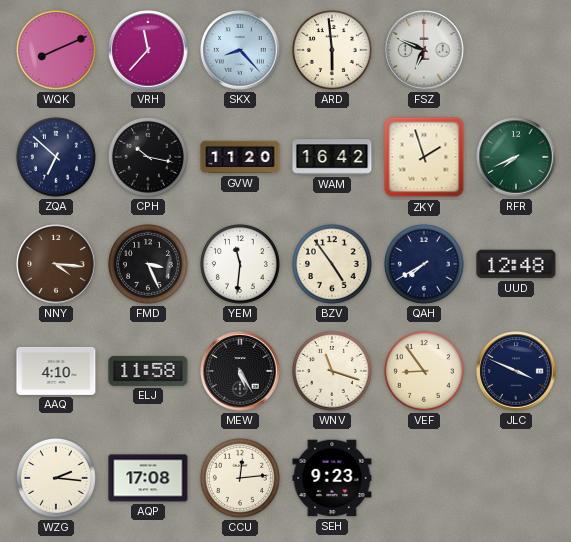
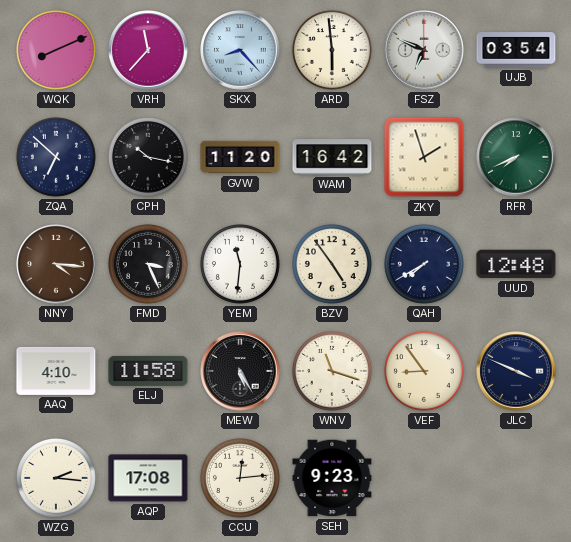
UJB: none -> 03:54 (516, 50)
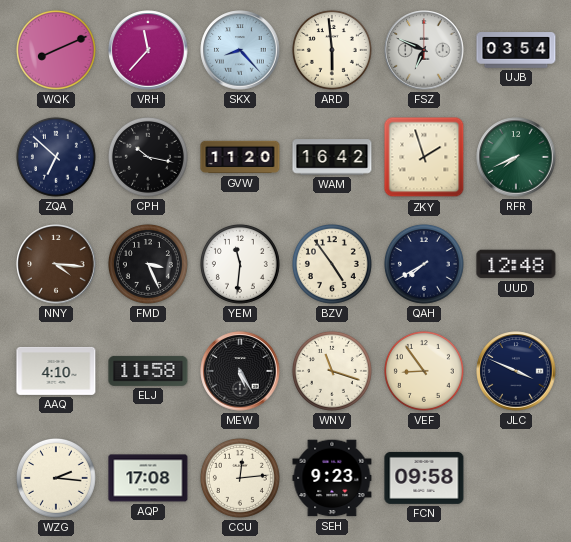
FCN: none -> 09:58 (424, 478)
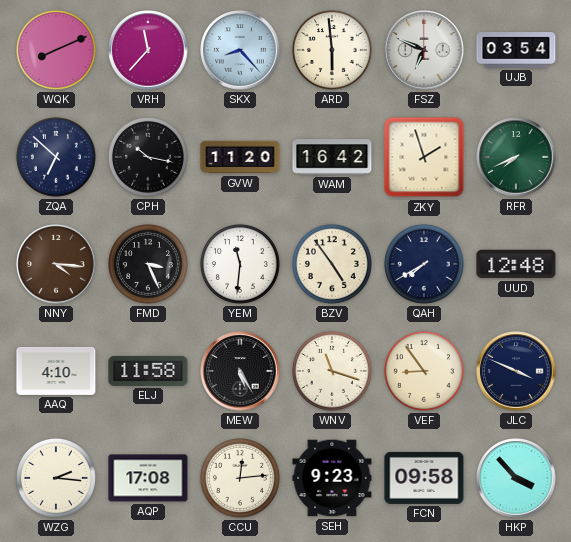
HKP: none -> 3:53 (516, 478)
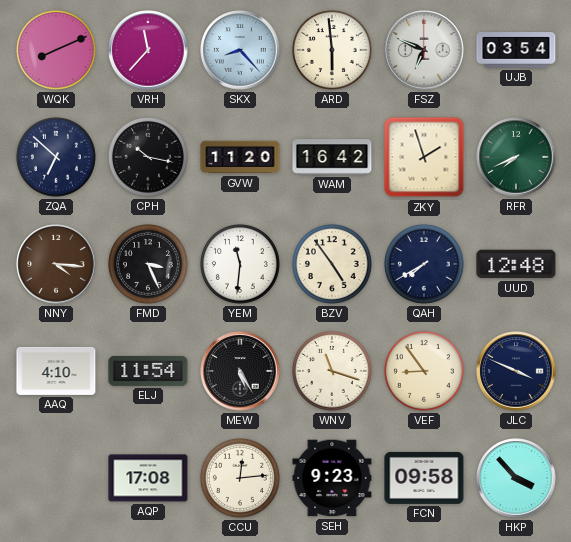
ELJ: 11:58 -> 11:54 (148, 371)
WZG: 2:16 -> none (56, 478)
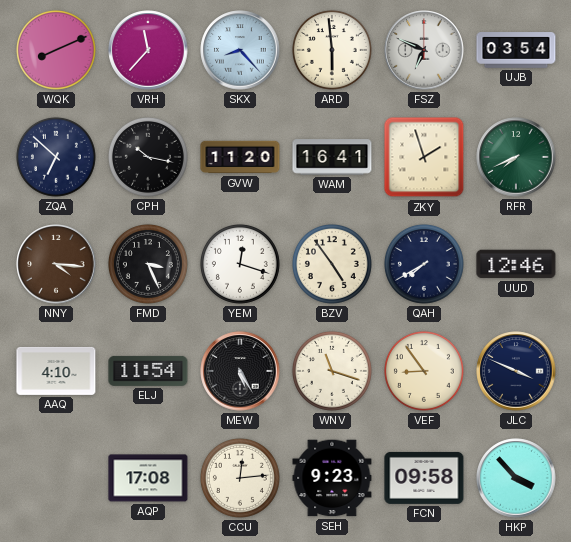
WAM: 16:42 -> 16:41 (332, 157)
YEM: 11:31 -> 12:18 (240, 264)
UUD: 12:48 -> 12:46 (516, 264)
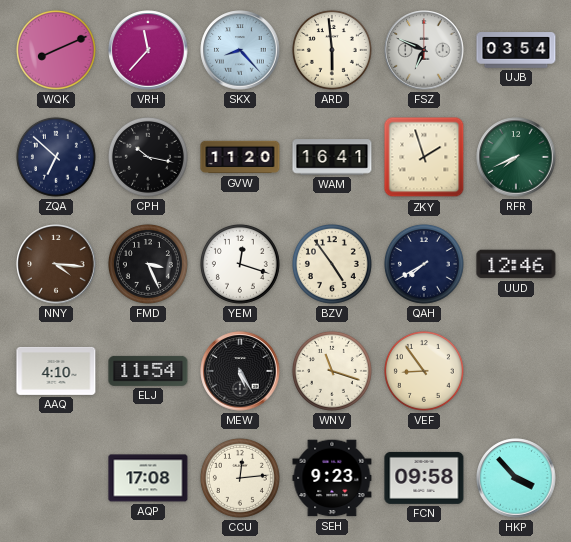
JLC: 3:49 -> none (516, 371)
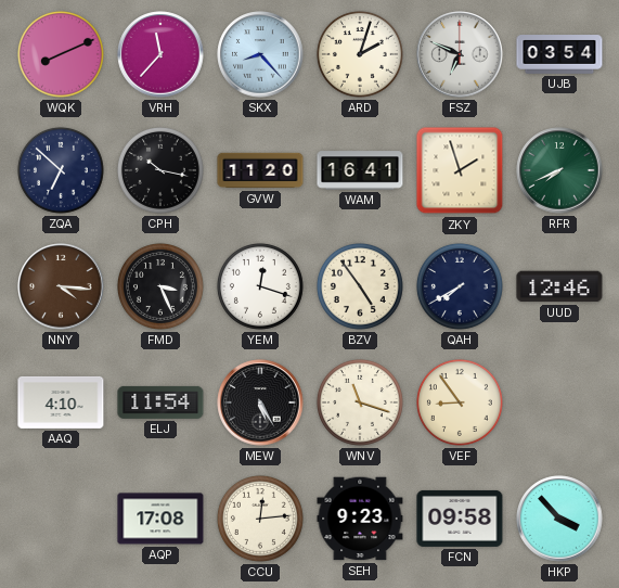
ARD: 5:59 -> 2:03 (360, 54)
